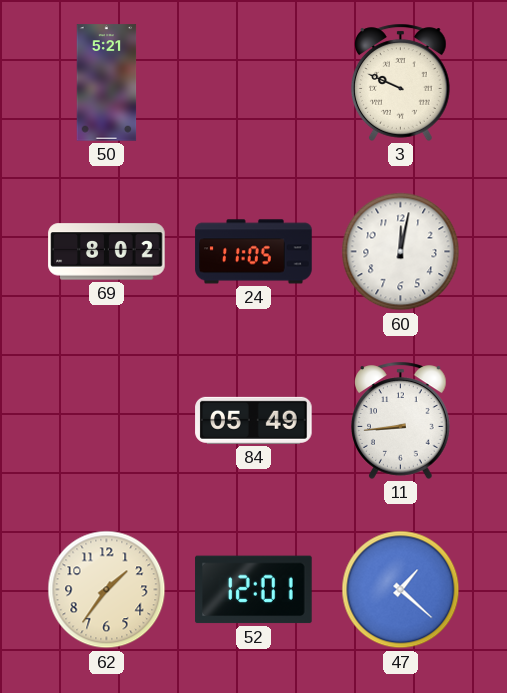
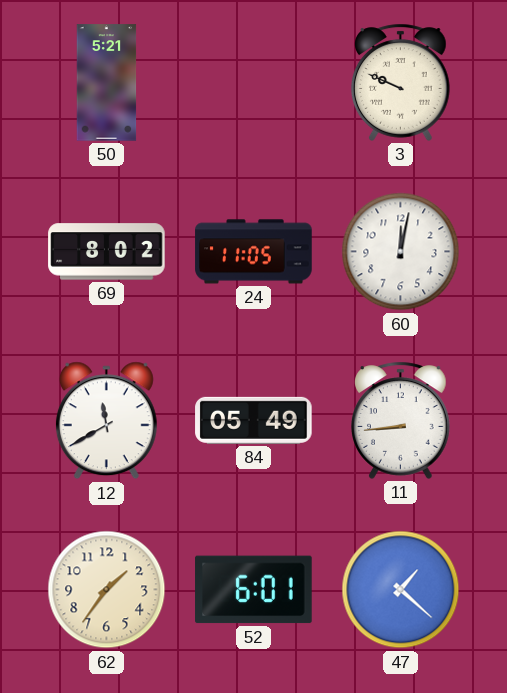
12: none -> 11:40 (106, 421)
52: 12:01 -> 6:01 (254, 590)
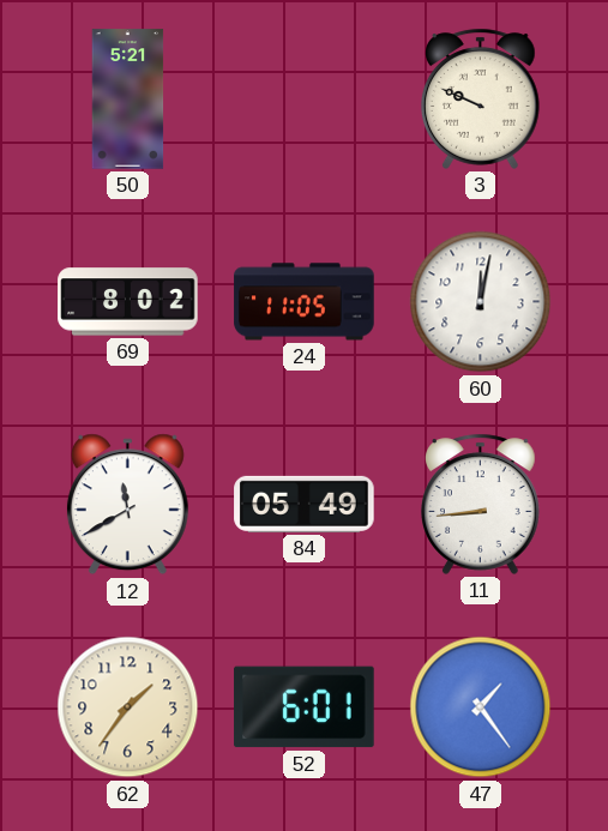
47: 1:22 -> 1:24 (481, 707)
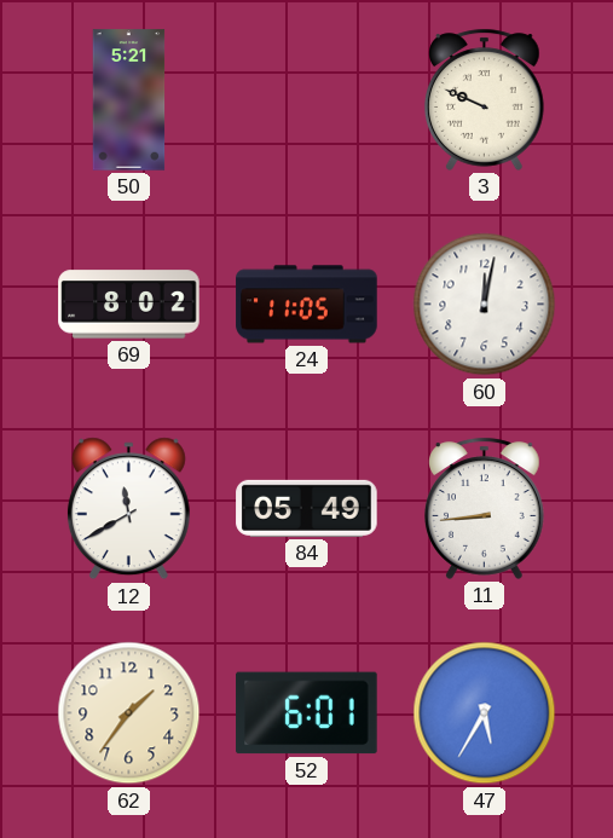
47: 1:24 -> 5:35 (485, 713)
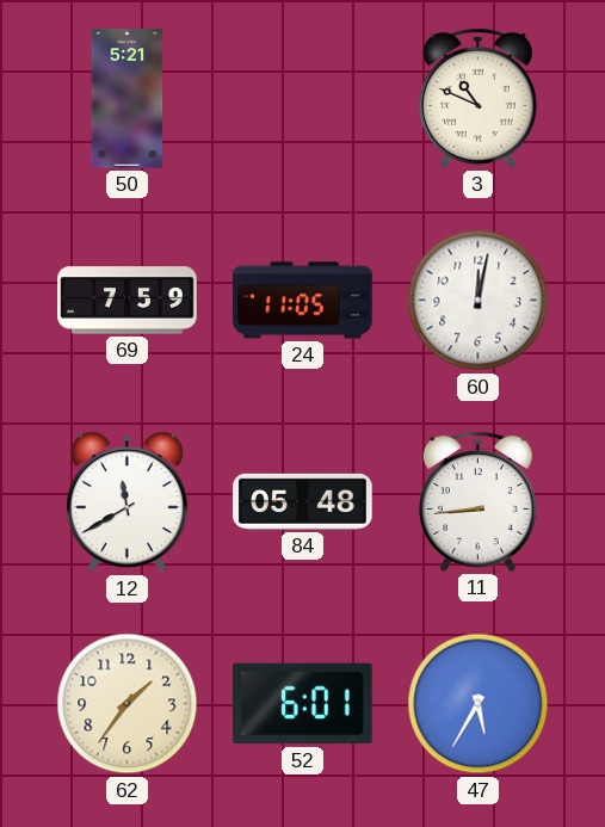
3: 9:49 -> 10:49 (479, 98)
69: 8:02 -> 7:59 (128, 301)
84: 05:49 -> 05:48 (303, 501)
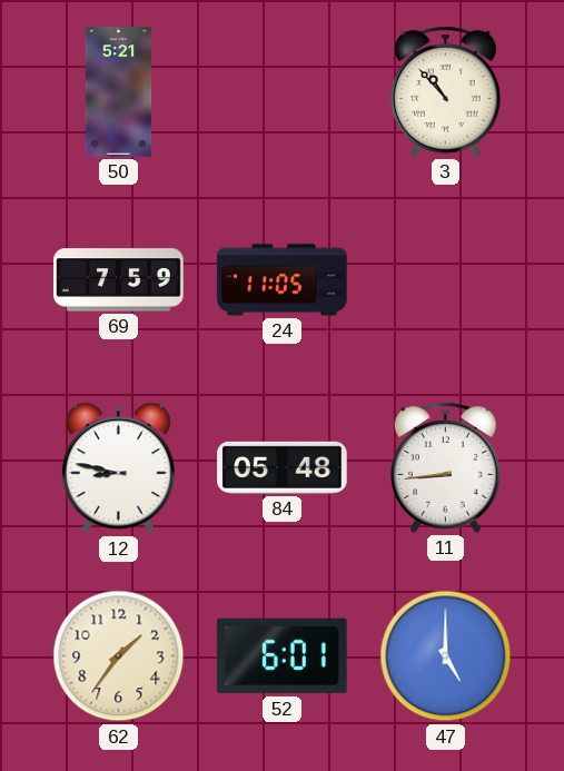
3: 10:49 -> 10:53 (446, 91)
60: 12:02 -> none (479, 301)
12: 11:40 -> 8:47 (118, 468)
47: 5:35 -> 5:00 (446, 656)
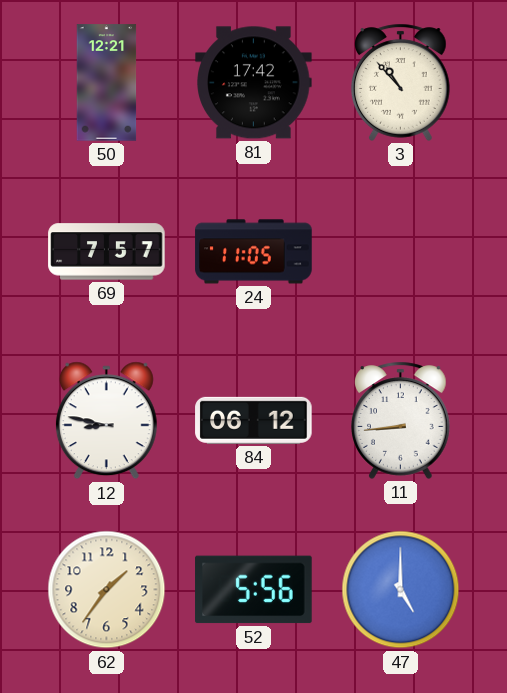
50: 5:21 -> 12:21 (107, 83)
81: none -> 17:42 (254, 83)
69: 7:59 -> 7:57 (107, 252)
84: 05:48 -> 06:12 (254, 420)
52: 6:01 -> 5:56 (254, 590)
